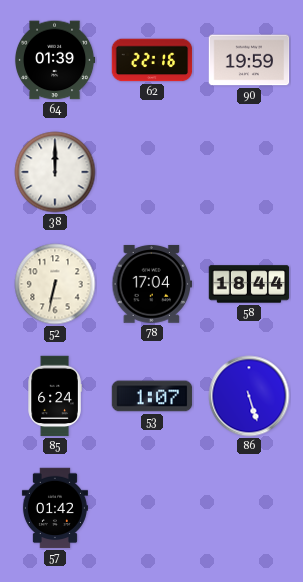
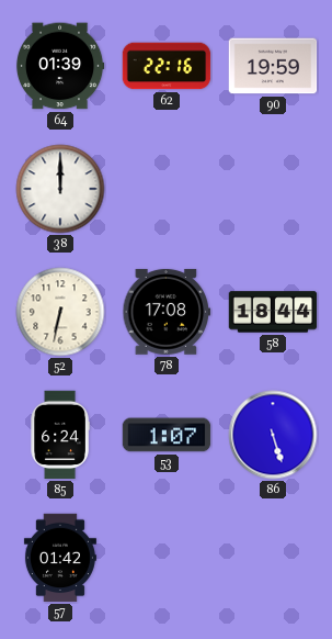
78: 17:04 -> 17:08 (167, 312)
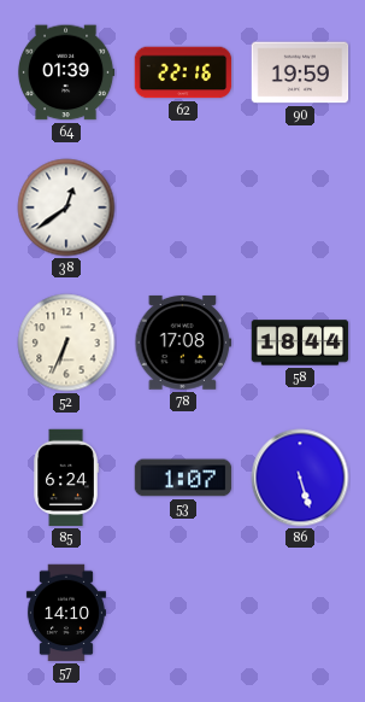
38: 12:00 -> 12:39 (66, 207)
52: 6:32 -> 6:34 (66, 343)
57: 01:42 -> 14:10 (66, 613)
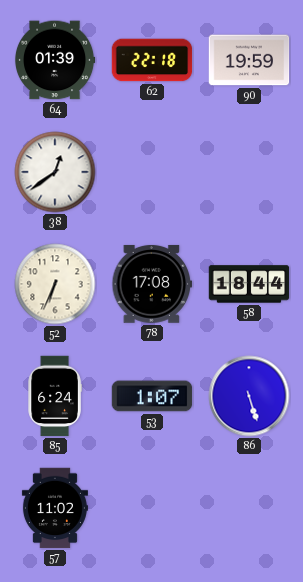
62: 22:16 -> 22:18 (152, 60)
57: 14:10 -> 11:02 (55, 508)
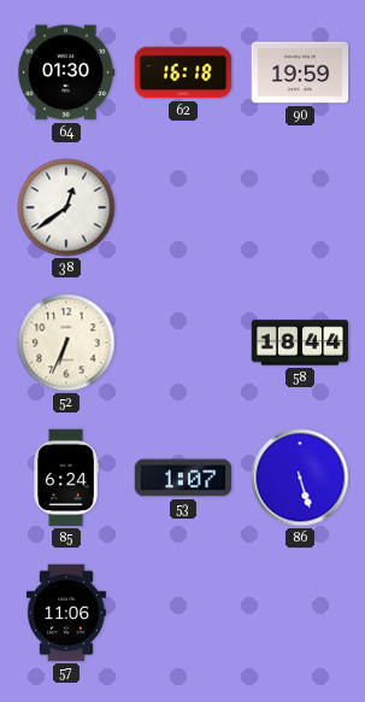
64: 01:39 -> 01:30 (66, 72)
62: 22:18 -> 16:18 (183, 72)
78: 17:08 -> none (152, 284)
57: 11:02 -> 11:06 (66, 613)
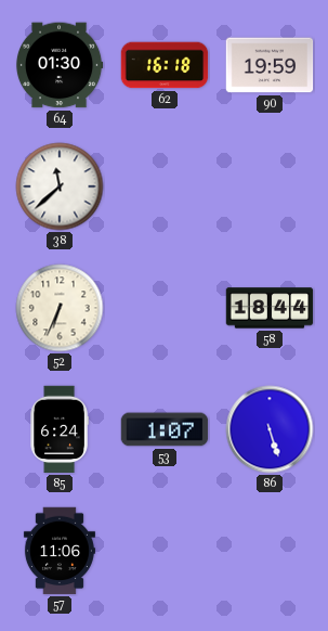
38: 12:39 -> 11:38 (60, 186)
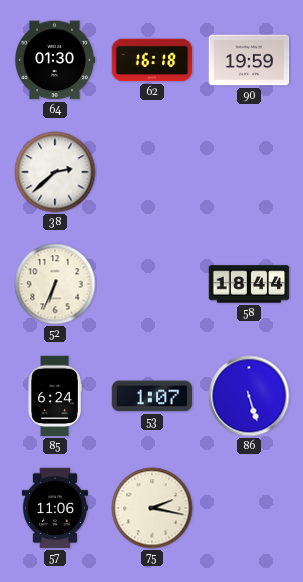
38: 11:38 -> 2:38 (55, 172)
75: none -> 2:17 (152, 508)
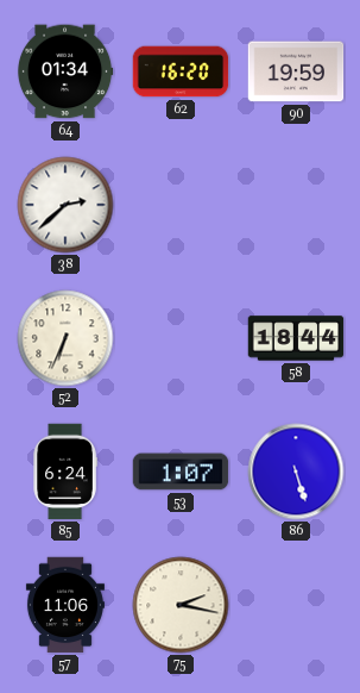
64: 01:30 -> 01:34 (65, 71)
62: 16:18 -> 16:20 (181, 71)
